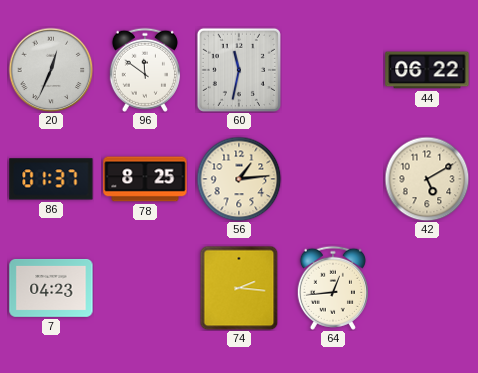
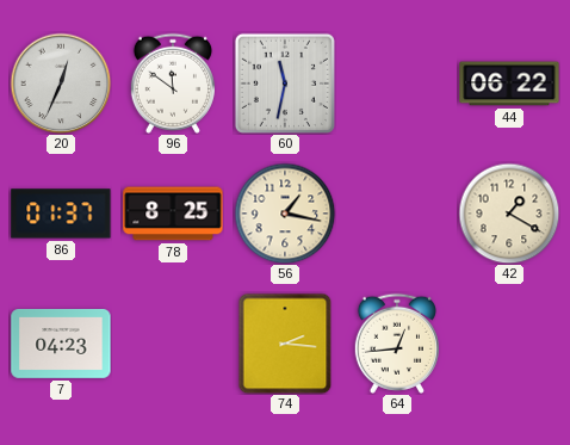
56: 1:14 -> 1:17 (285, 214)
42: 5:10 -> 1:20 (509, 214)
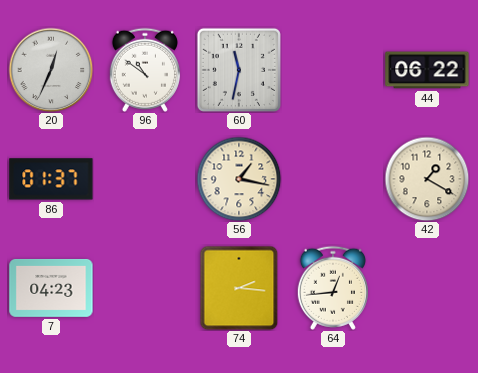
96: 11:51 -> 10:51 (145, 70)
78: 8:25 -> none (173, 214)
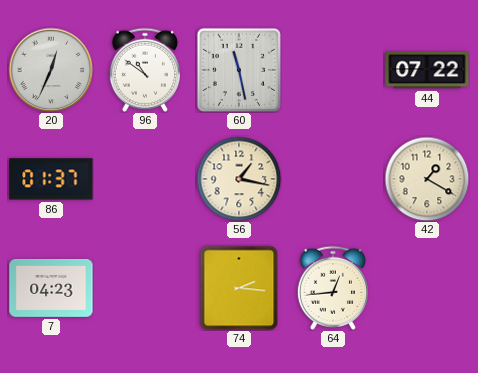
60: 11:32 -> 11:28 (239, 70)
44: 06:22 -> 07:22 (427, 70)
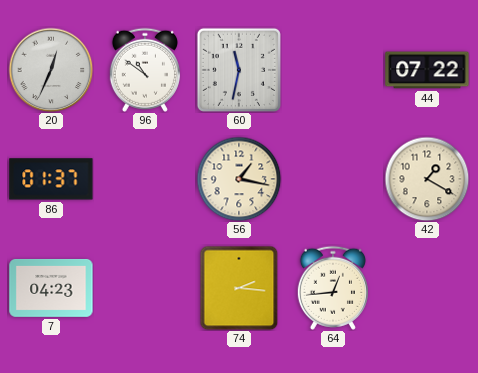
60: 11:28 -> 11:32 (239, 70)
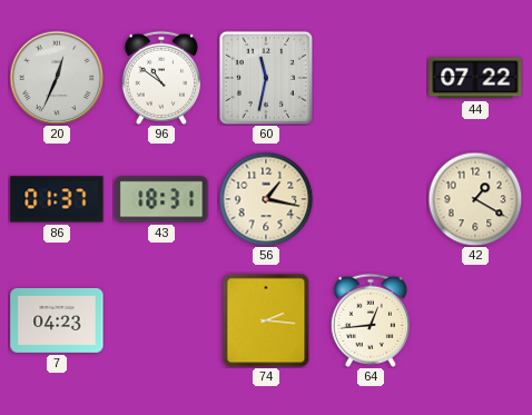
43: none -> 18:31 (161, 199)
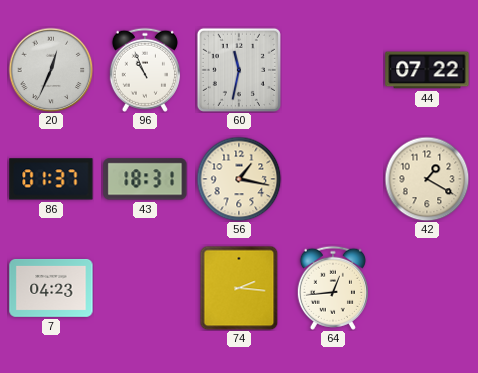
96: 10:51 -> 10:56 (145, 70)
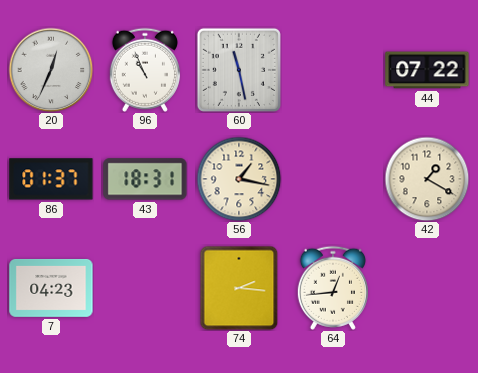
60: 11:32 -> 11:28 (239, 70)
